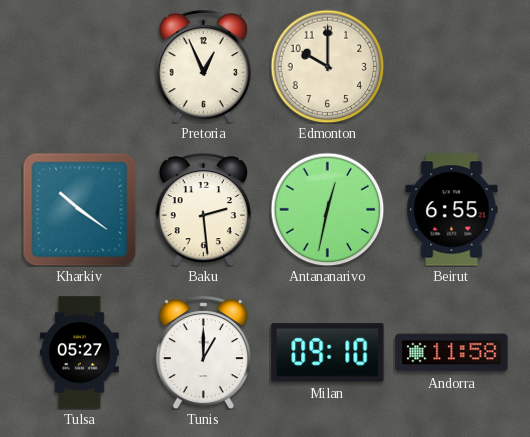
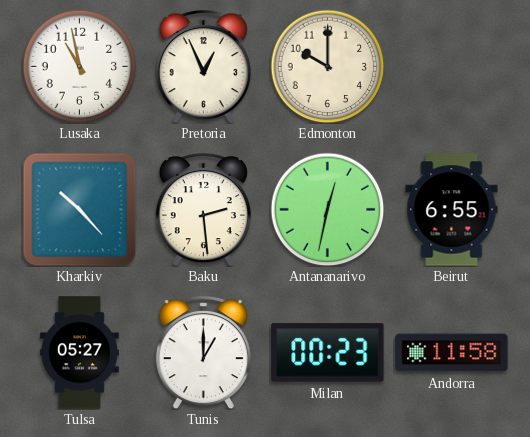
Lusaka: none -> 10:58 (79, 66)
Kharkiv: 10:21 -> 10:23 (79, 209)
Milan: 09:10 -> 00:23 (328, 353)
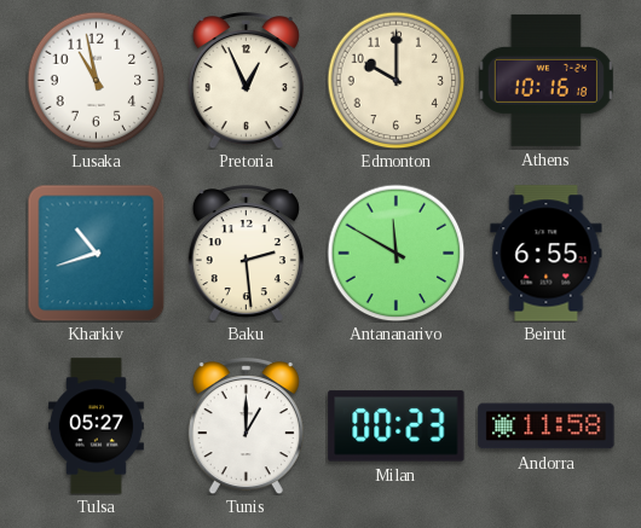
Athens: none -> 10:16 (545, 80)
Kharkiv: 10:23 -> 10:42 (96, 253)
Antananarivo: 12:32 -> 11:50 (395, 253)
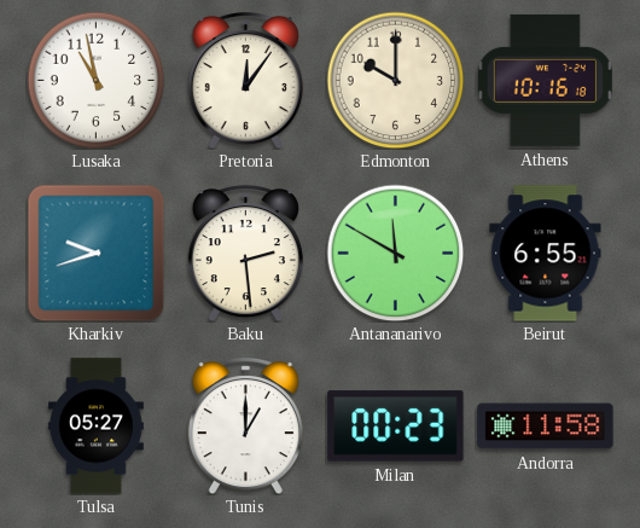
Pretoria: 12:56 -> 12:06 (245, 81)
Kharkiv: 10:42 -> 9:42 (95, 253)
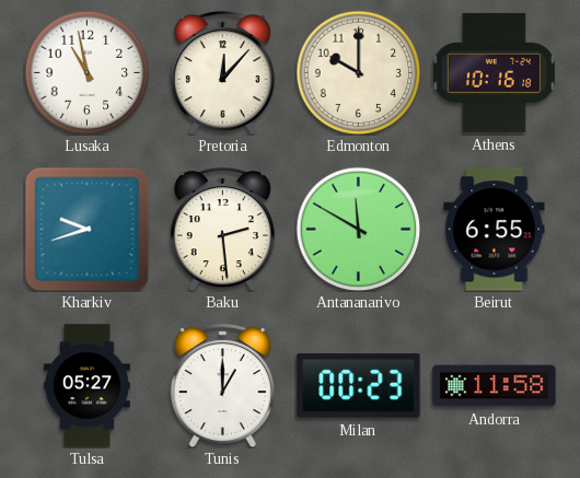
Pretoria: 12:06 -> 12:07 (222, 73)
